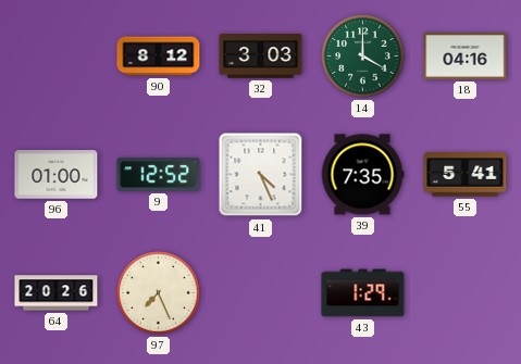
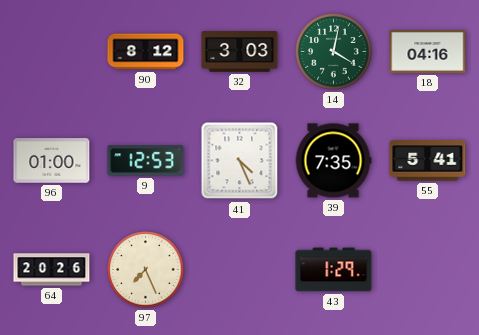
14: 4:00 -> 4:02 (334, 52)
9: 12:52 -> 12:53 (146, 161)
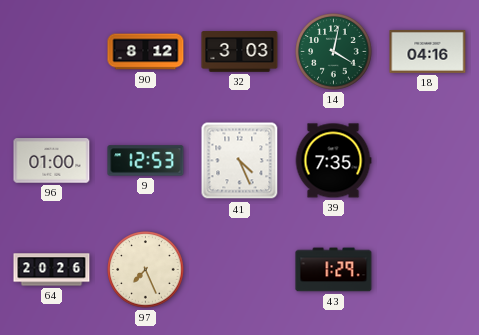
55: 5:41 -> none (428, 161)
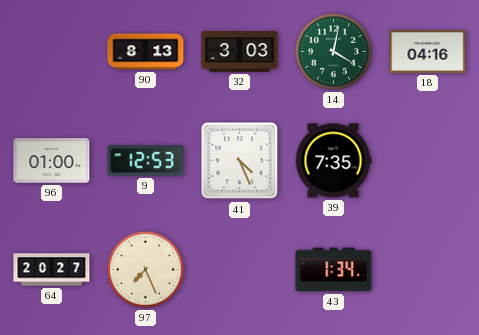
90: 8:12 -> 8:13 (146, 52)
64: 20:26 -> 20:27 (52, 270)
43: 1:29 -> 1:34 (334, 270)
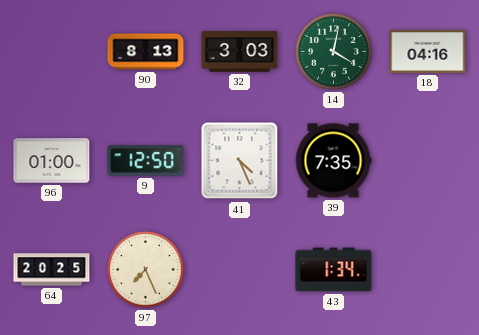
9: 12:53 -> 12:50 (146, 161)
64: 20:27 -> 20:25 (52, 270)
